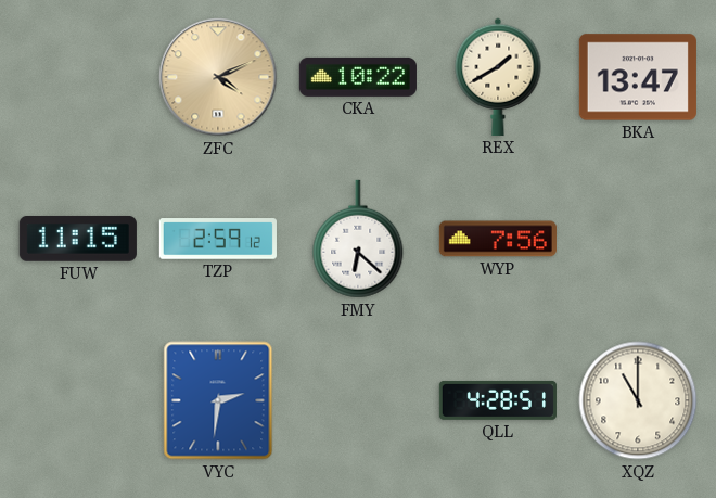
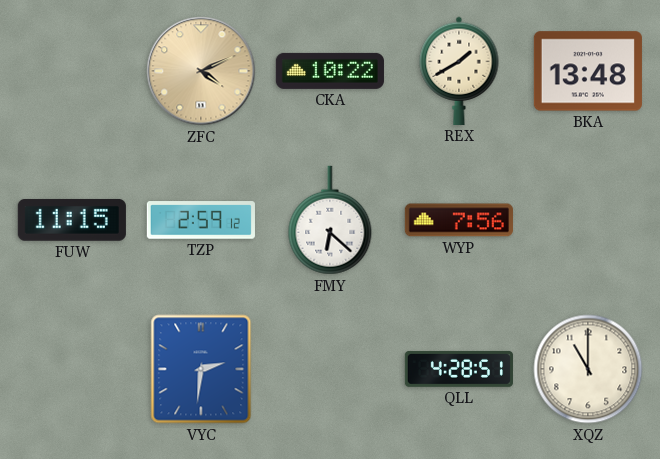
BKA: 13:47 -> 13:48 (588, 71)
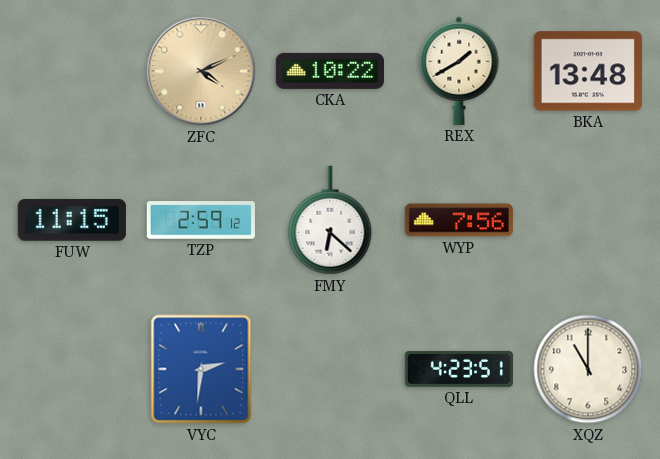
QLL: 4:28 -> 4:23 (459, 369)
